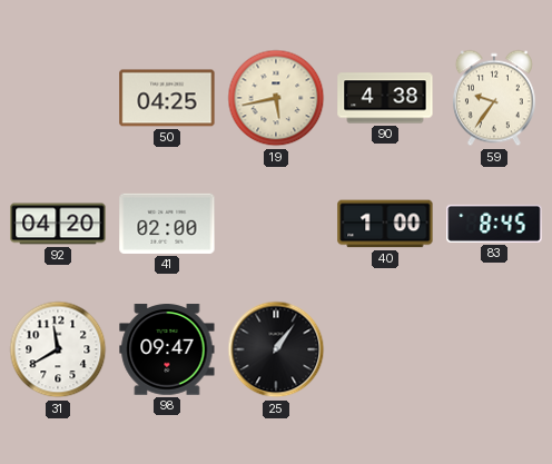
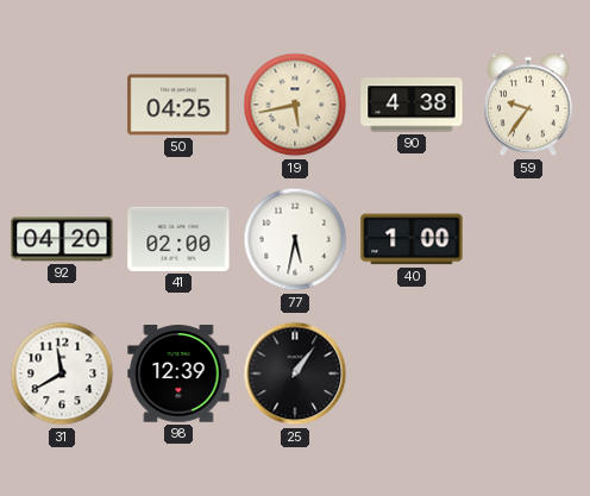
77: none -> 5:32 (295, 239)
83: 8:45 -> none (494, 224)
98: 09:47 -> 12:39 (178, 373)
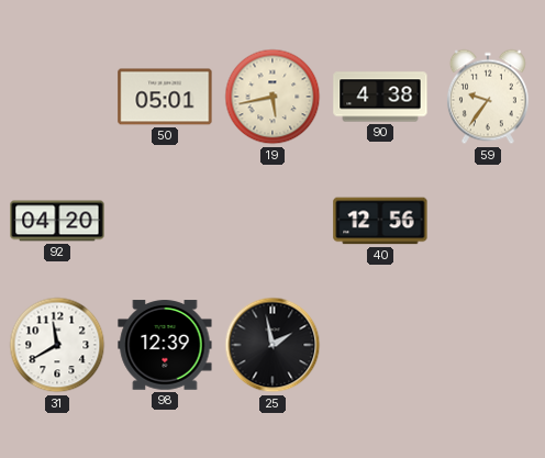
50: 04:25 -> 05:01 (165, 97)
41: 02:00 -> none (178, 239)
77: 5:32 -> none (295, 239)
40: 1:00 -> 12:56 (380, 221)
25: 1:06 -> 1:58 (272, 345)
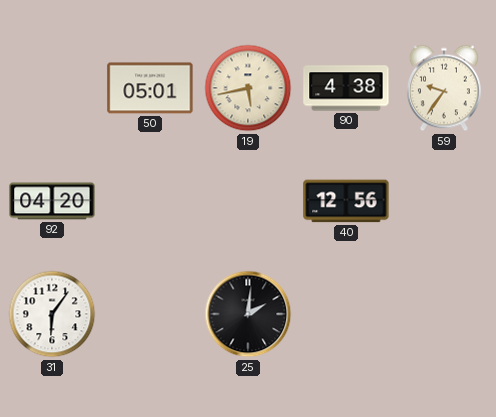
31: 11:40 -> 6:06 (52, 314)
98: 12:39 -> none (165, 345)
25: 1:58 -> 2:01 (248, 314)
